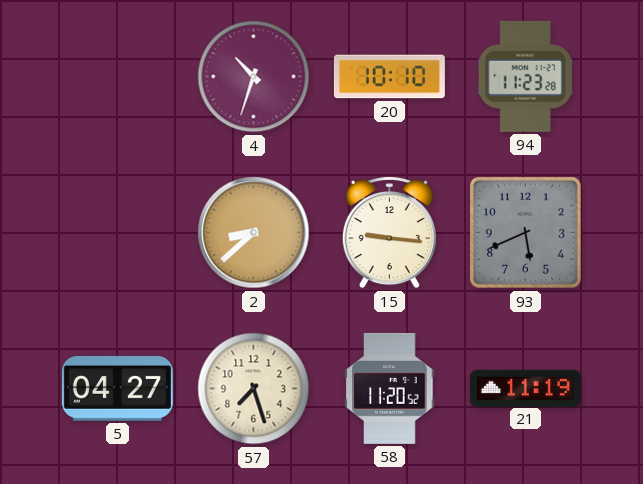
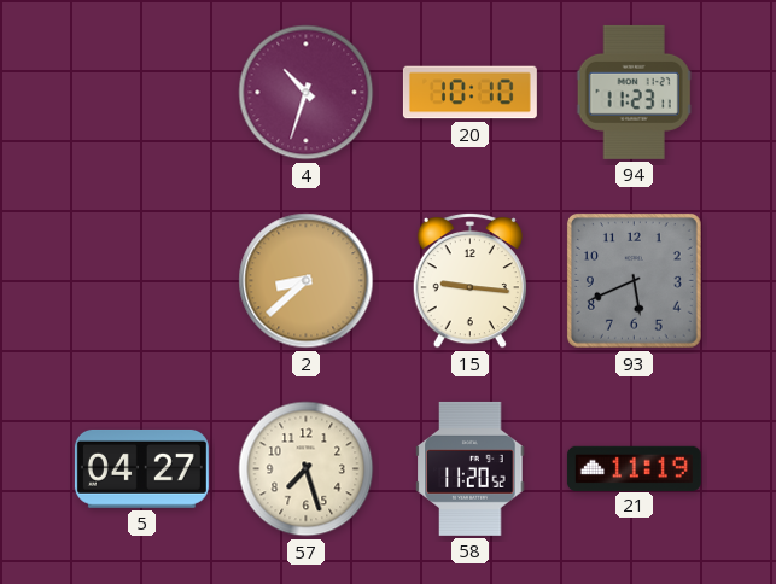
94: 11:23:28 -> 11:23:11 (635, 92)
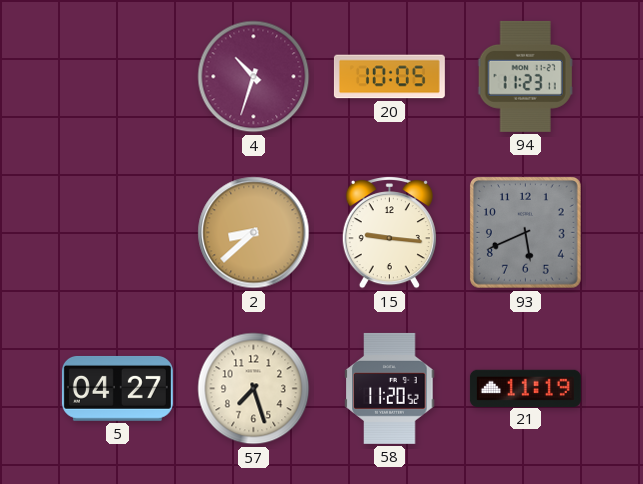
20: 10:10 -> 10:05 (389, 77)
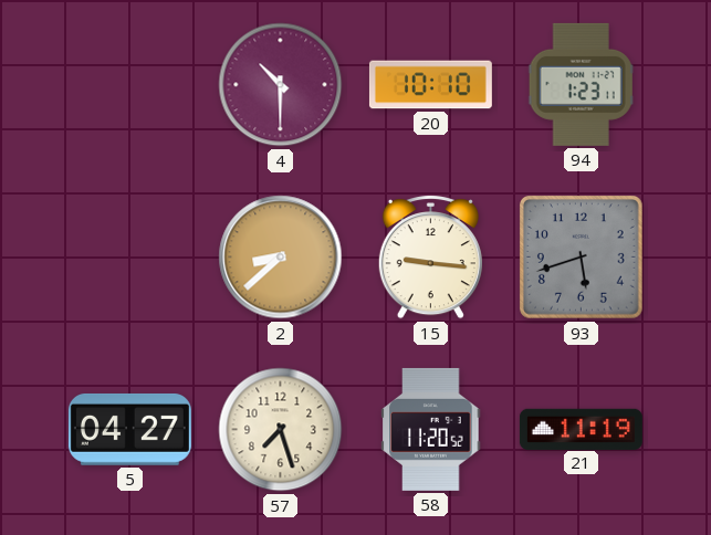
4: 10:33 -> 10:30 (281, 85)
20: 10:05 -> 10:10 (430, 85)
94: 11:23 -> 1:23 (582, 84)
93: 5:41 -> 5:42 (582, 258)
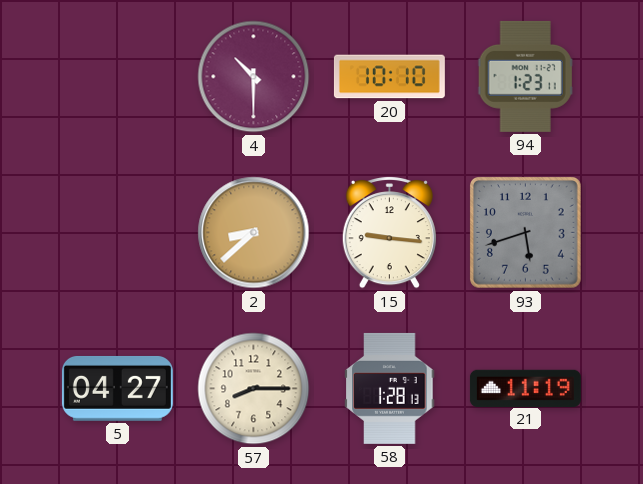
57: 7:27 -> 8:15 (254, 389)
58: 11:20 -> 1:28 (390, 388)
